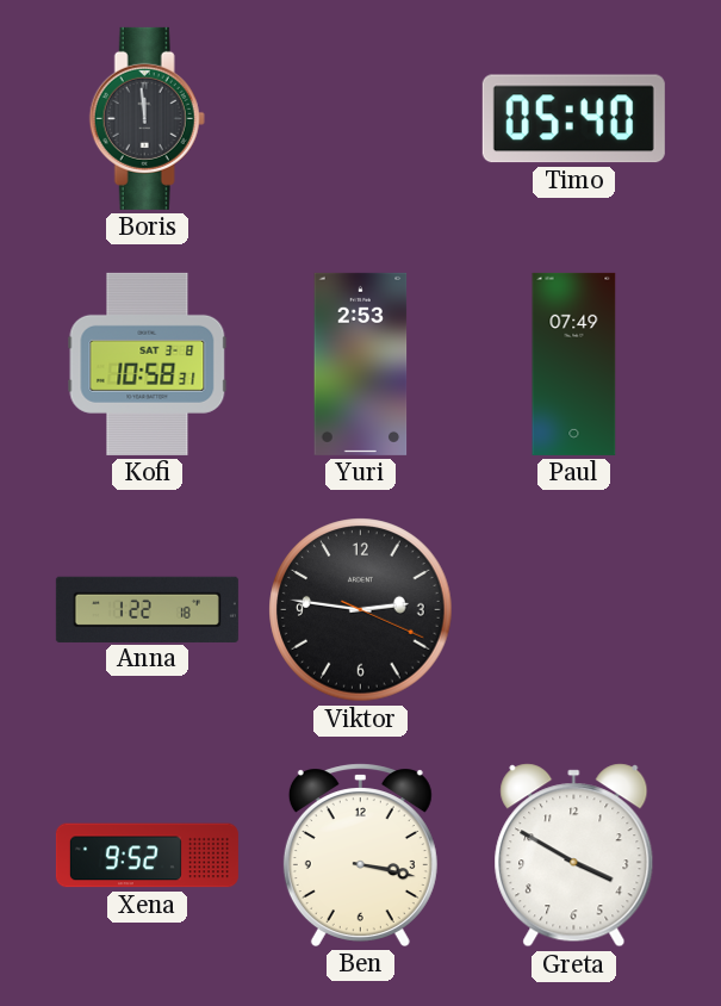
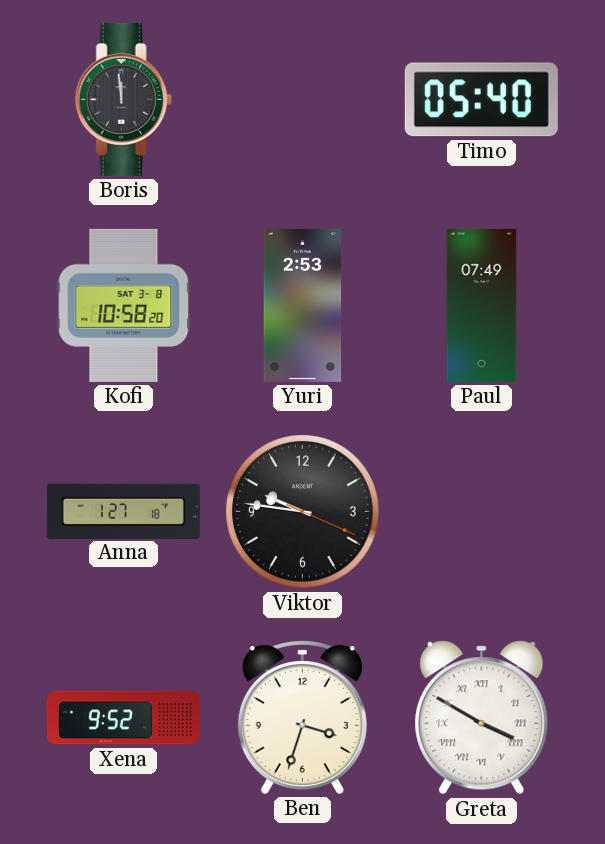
Kofi: 10:58:31 -> 10:58:20 (124, 305)
Anna: 1:22 -> 1:27 (123, 511)
Viktor: 2:46 -> 9:46 (303, 512)
Ben: 3:17 -> 3:33 (302, 717)
Greta numerals: Arabic -> Roman (482, 718)
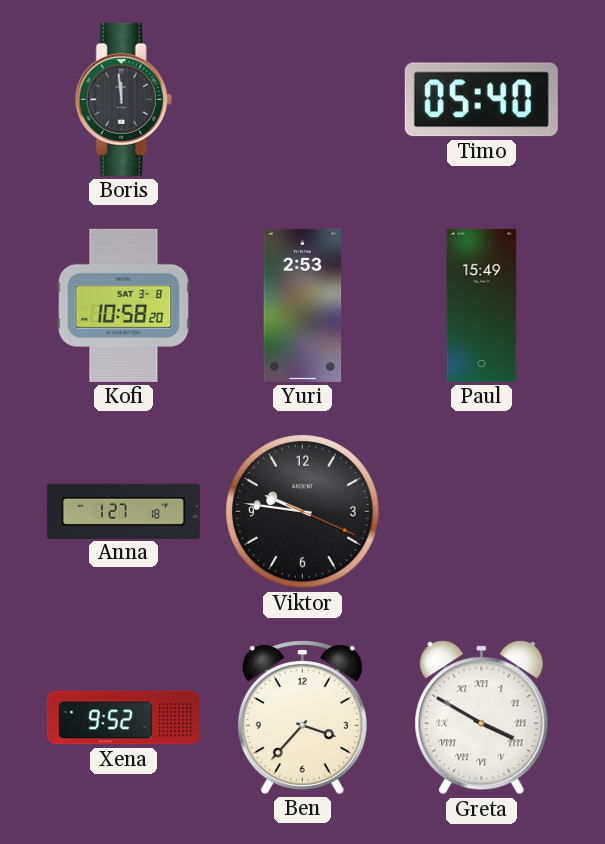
Paul: 07:49 -> 15:49 (482, 305)
Ben: 3:33 -> 3:37 (302, 717)
